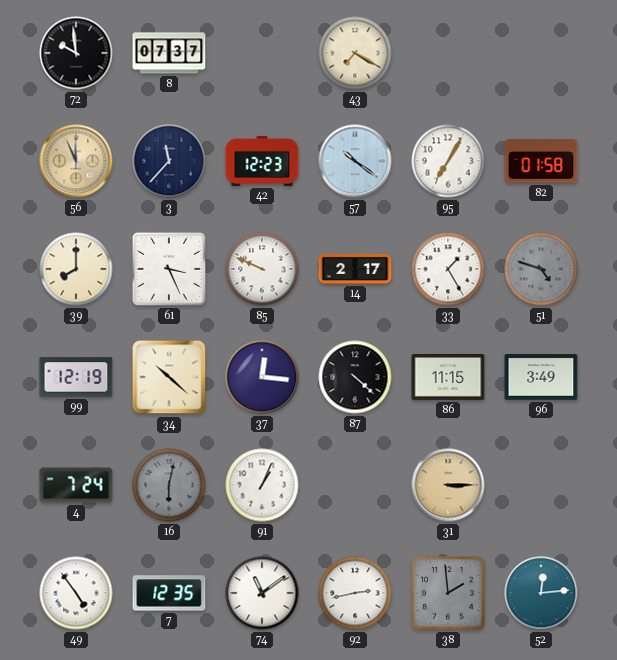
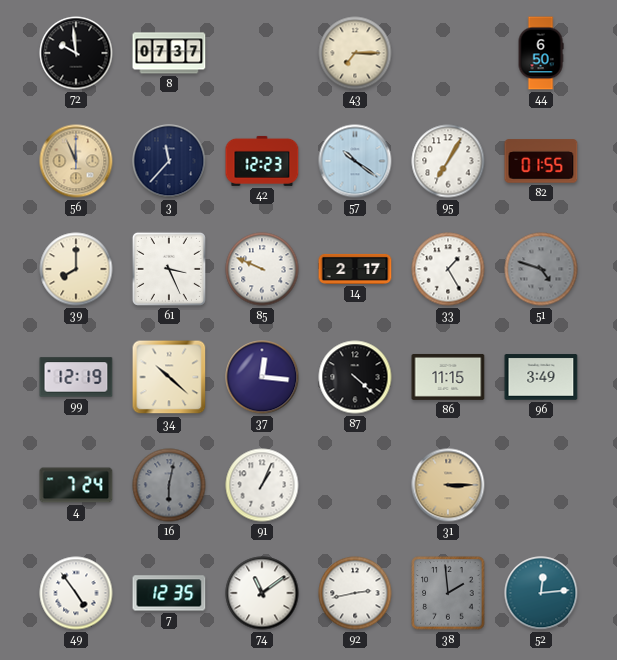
43: 7:20 -> 7:15 (355, 53)
44: none -> 6:50 (541, 53)
82: 01:58 -> 01:55 (541, 161)
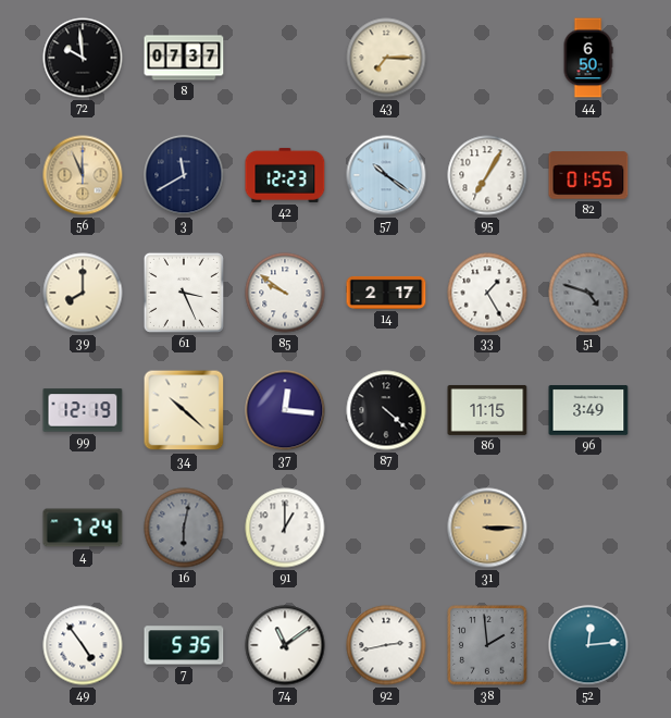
3: 11:37 -> 11:40 (184, 175)
85: 9:49 -> 9:51 (285, 293)
91: 1:04 -> 1:00 (285, 528)
7: 12:35 -> 5:35 (184, 645)
